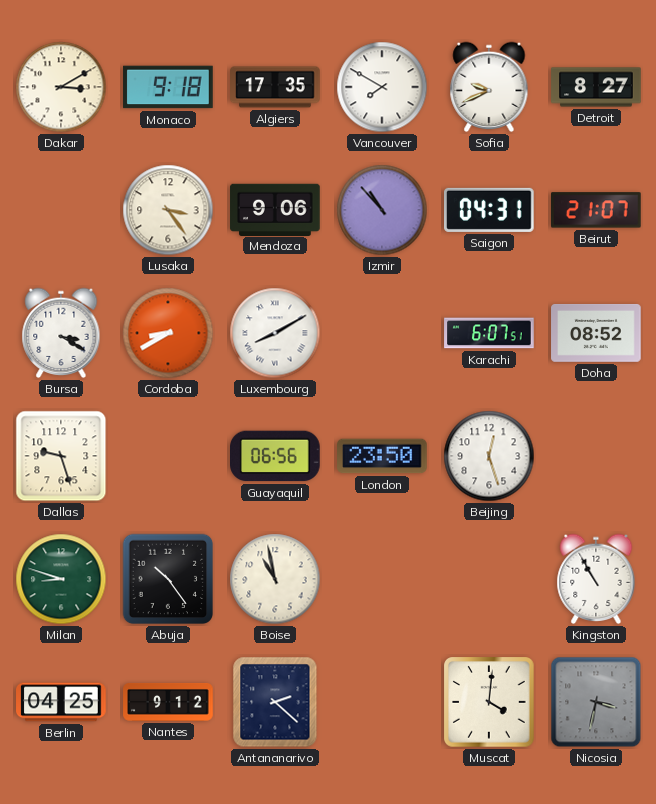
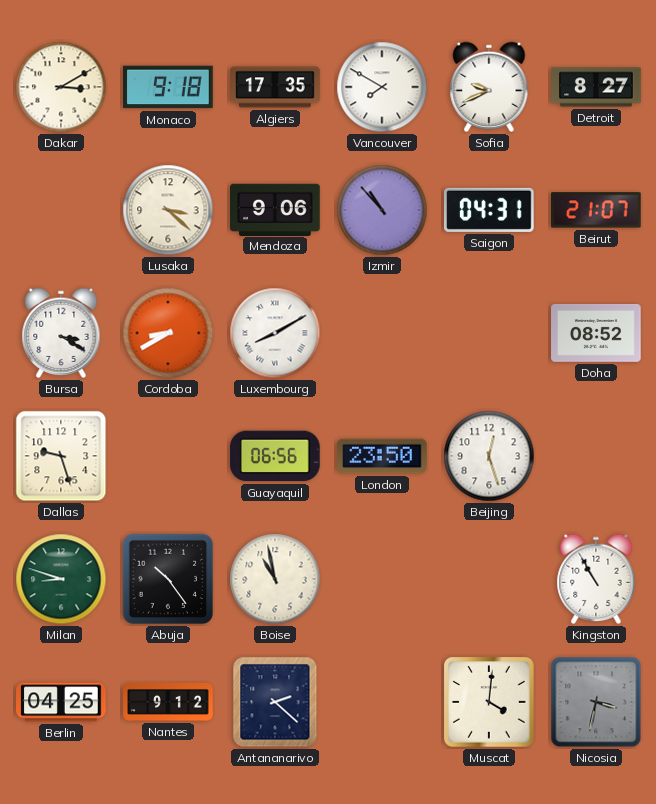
Lusaka: 3:24 -> 3:22 (168, 210)
Karachi: 6:07 -> none (489, 333)
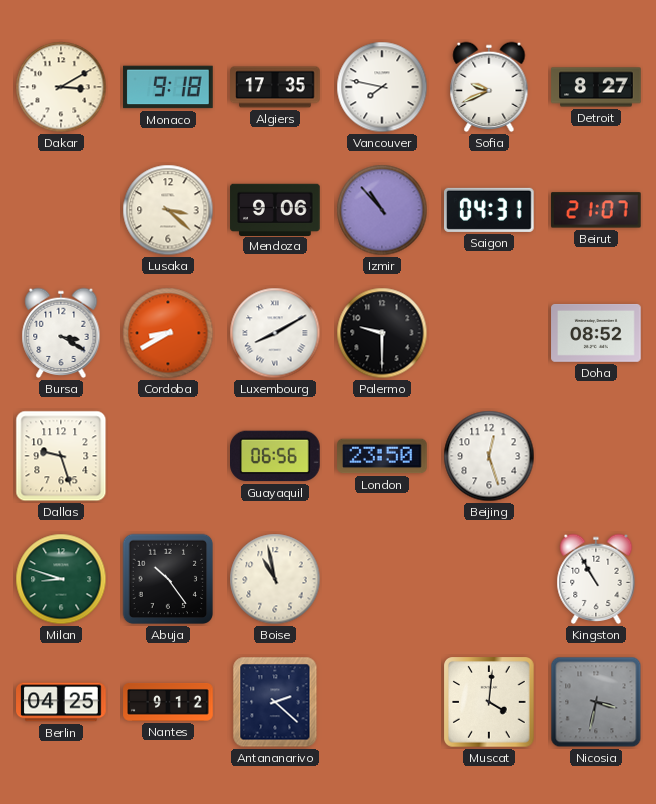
Vancouver: 7:50 -> 7:47 (382, 87)
Palermo: none -> 9:30 (382, 333)
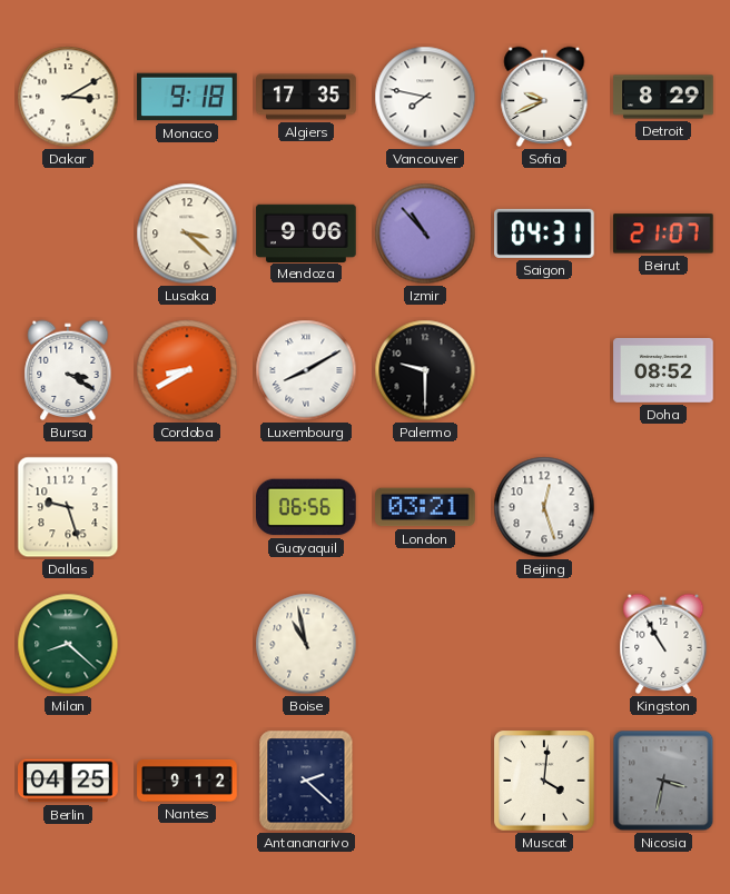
Detroit: 8:27 -> 8:29 (663, 97)
London: 23:50 -> 03:21 (425, 507)
Milan: 8:48 -> 8:22 (68, 644)
Abuja: 10:24 -> none (168, 579)
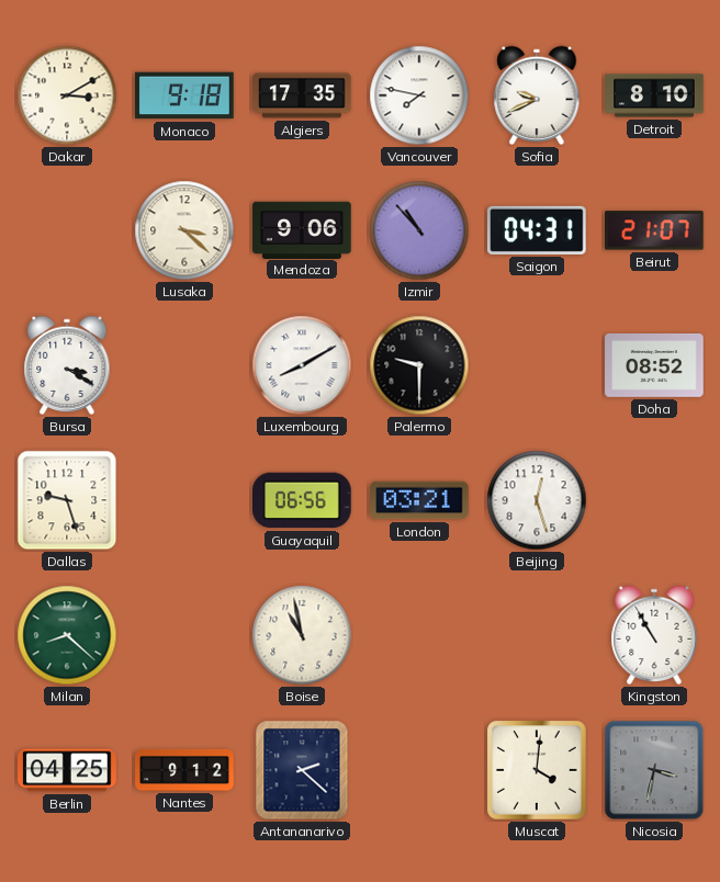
Detroit: 8:29 -> 8:10 (654, 95)
Cordoba: 8:40 -> none (187, 370)
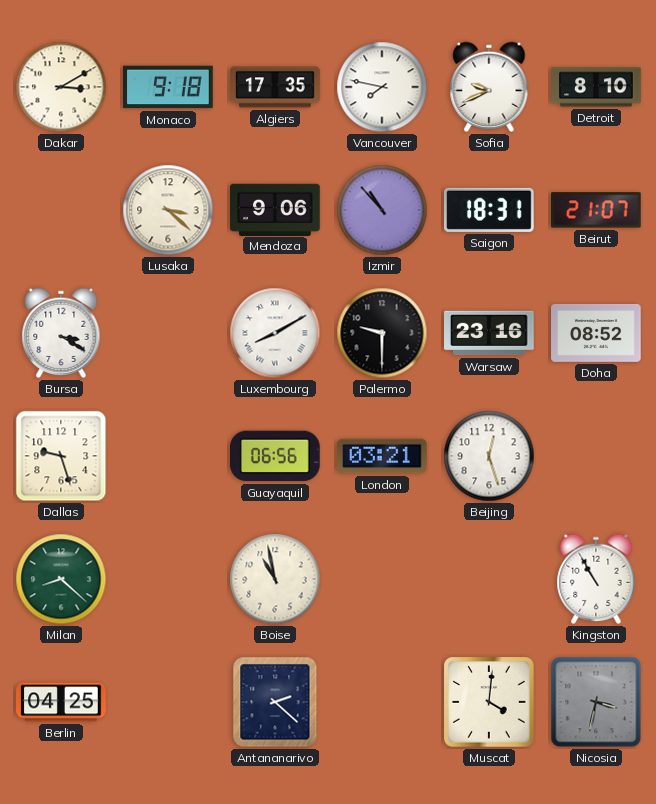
Saigon: 04:31 -> 18:31 (490, 210)
Warsaw: none -> 23:16 (489, 333)
Nantes: 9:12 -> none (184, 770)
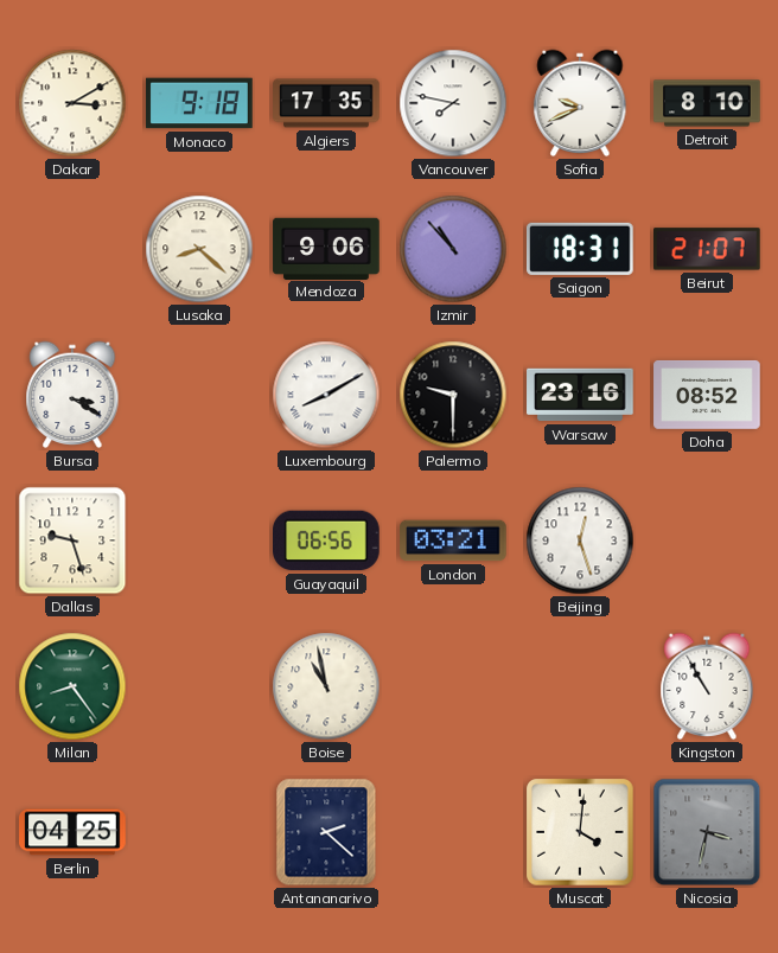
Lusaka: 3:22 -> 8:22 (199, 249)
Milan: 8:22 -> 8:24 (72, 686)
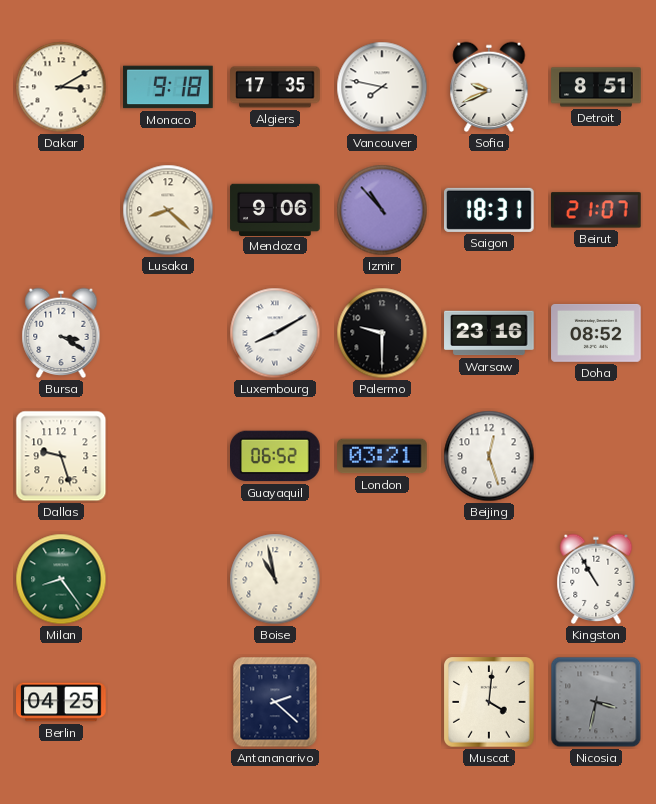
Detroit: 8:10 -> 8:51 (596, 87)
Guayaquil: 06:56 -> 06:52 (276, 456)
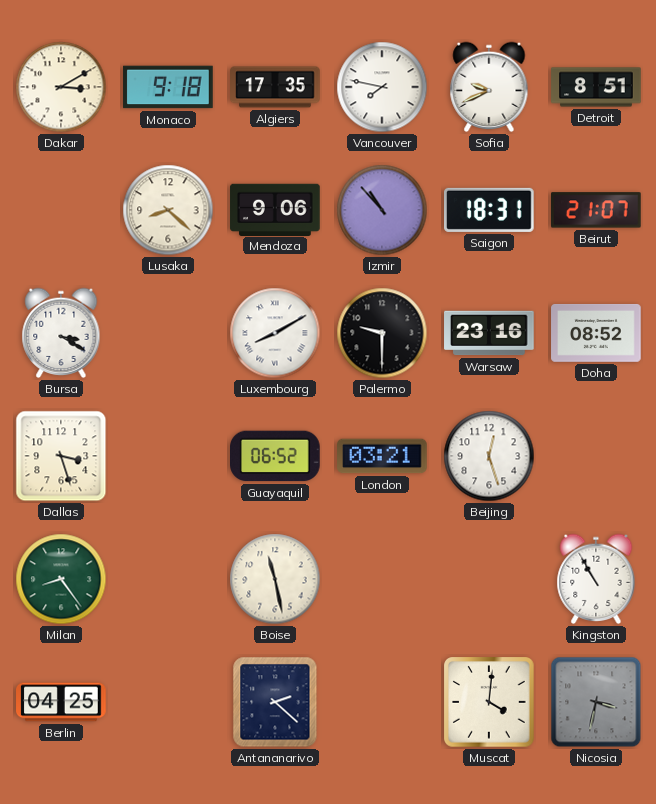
Dallas: 9:27 -> 3:27 (61, 456)
Boise: 10:58 -> 11:28 (275, 579)
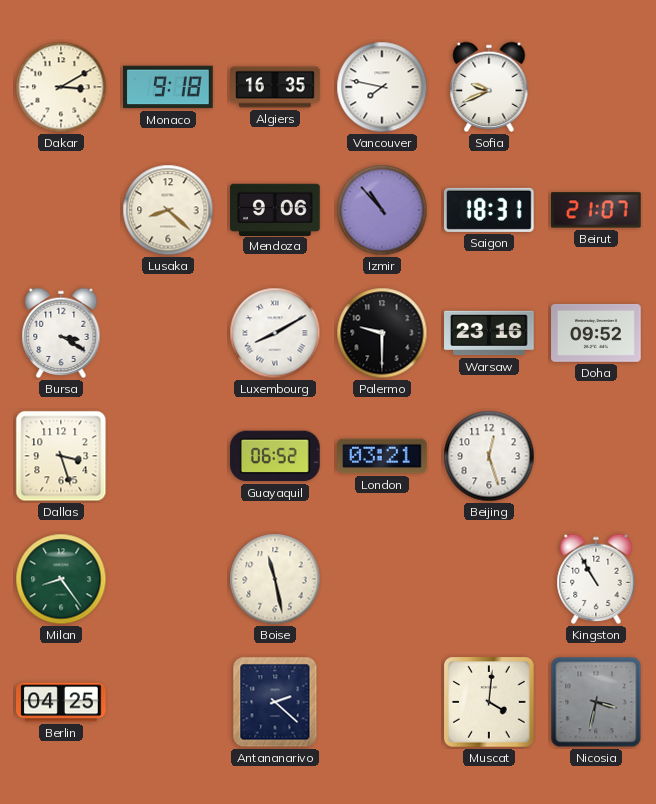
Algiers: 17:35 -> 16:35 (275, 87)
Detroit: 8:51 -> none (596, 87)
Doha: 08:52 -> 09:52 (596, 333)
